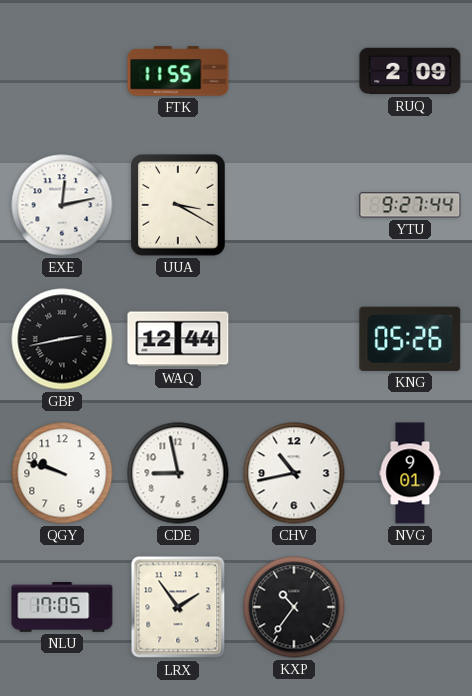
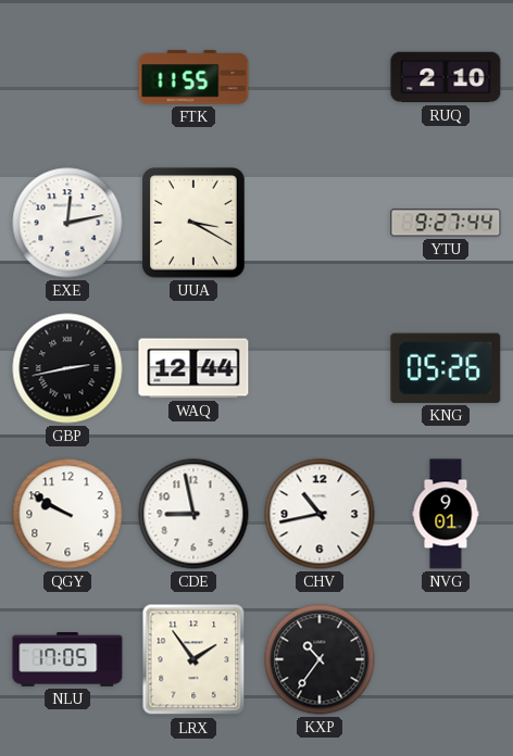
RUQ: 2:09 -> 2:10 (446, 77)
QGY: 9:48 -> 9:50 (67, 514)
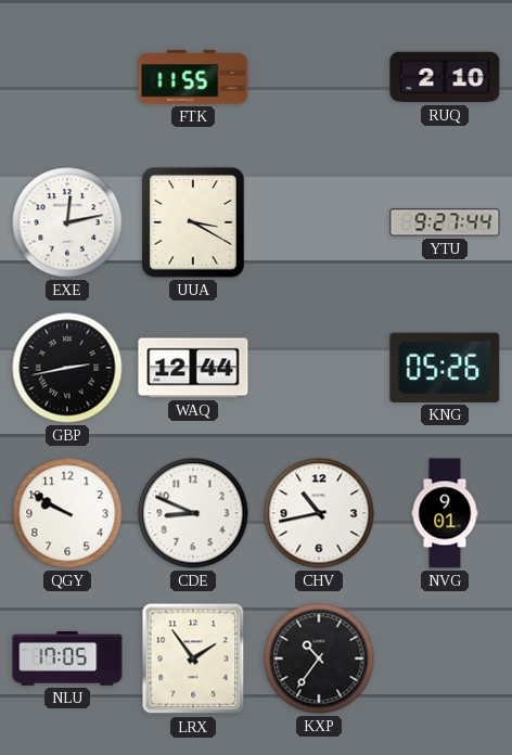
CDE: 8:58 -> 8:49 (193, 513)
